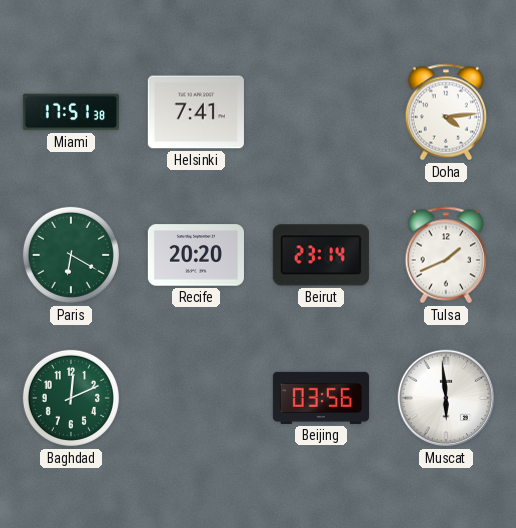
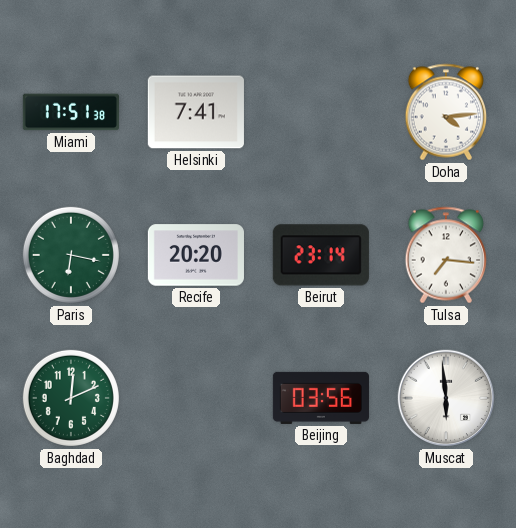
Paris: 6:20 -> 6:17 (71, 255)
Tulsa: 1:41 -> 7:16 (446, 255)
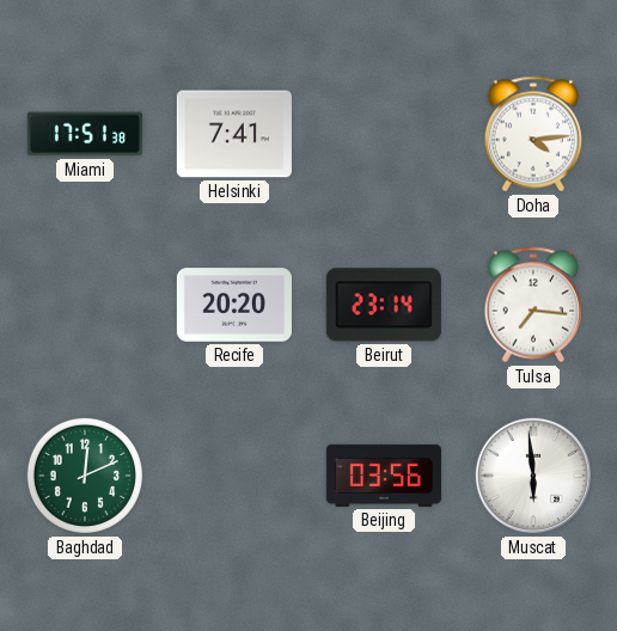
Paris: 6:17 -> none (71, 255)
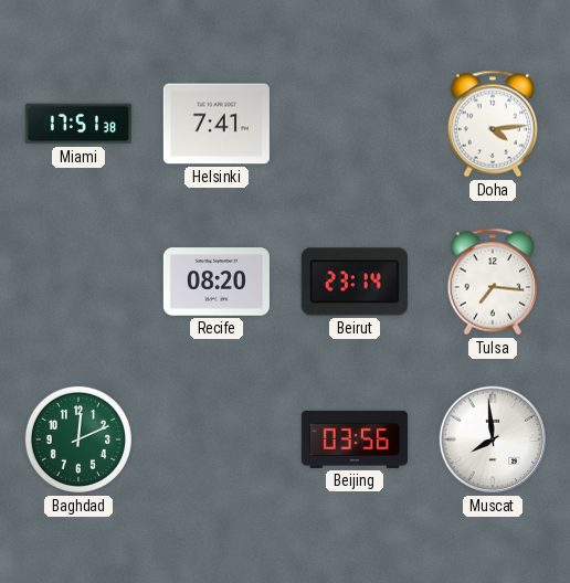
Recife: 20:20 -> 08:20 (217, 282)
Muscat: 5:59 -> 7:59 (493, 439)
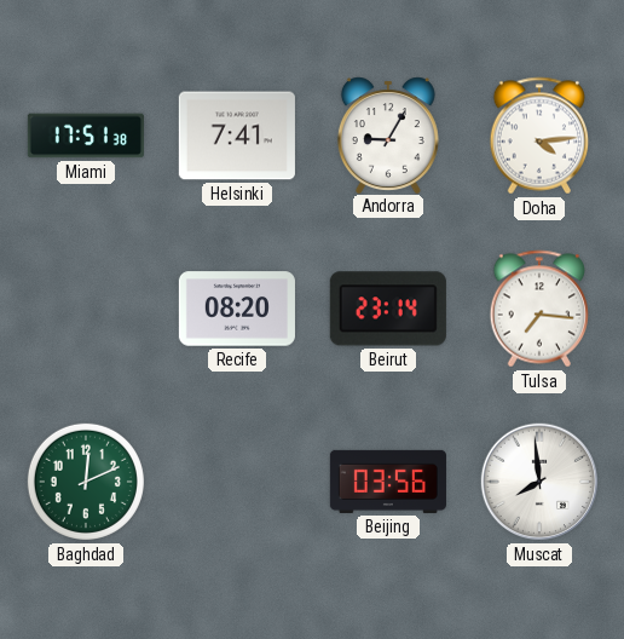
Andorra: none -> 9:05 (388, 134)
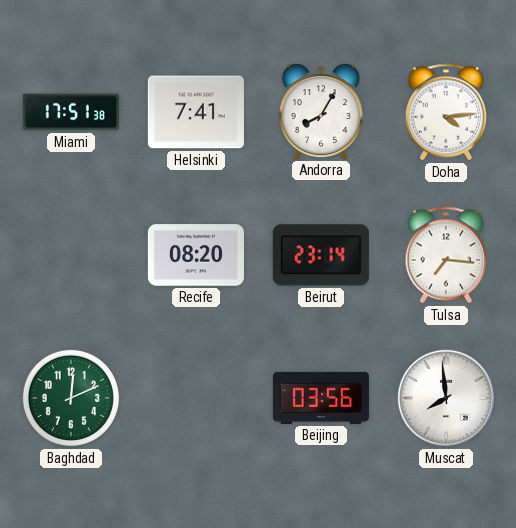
Andorra: 9:05 -> 8:05 (321, 111)
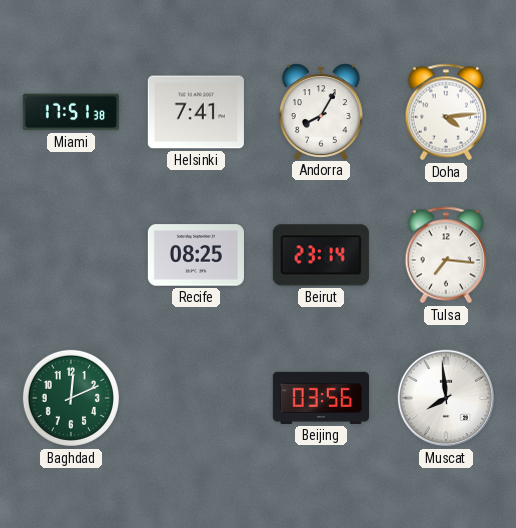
Recife: 08:20 -> 08:25 (196, 255)
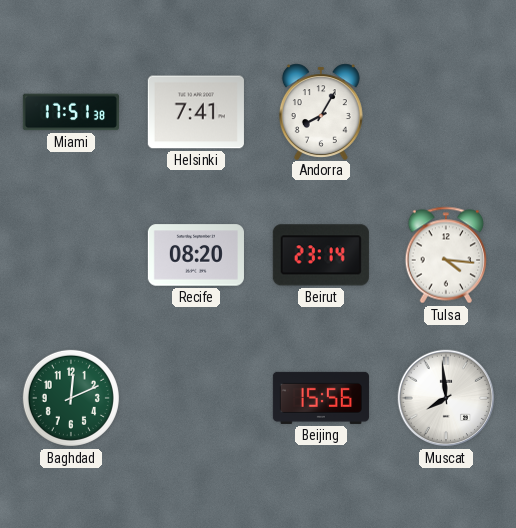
Doha: 4:14 -> none (446, 112)
Recife: 08:25 -> 08:20 (196, 255)
Tulsa: 7:16 -> 4:16 (446, 255)
Beijing: 03:56 -> 15:56 (321, 398)
